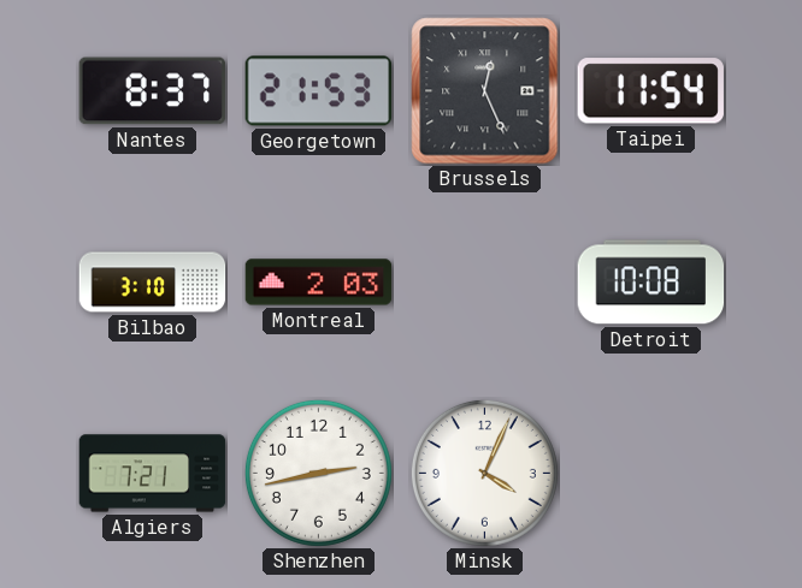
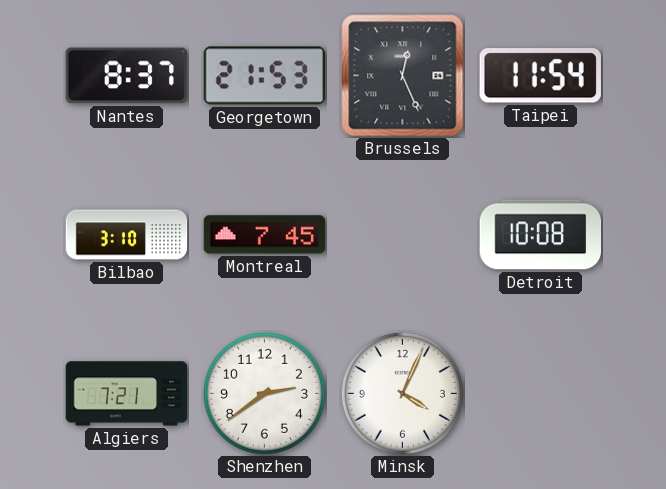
Montreal: 2:03 -> 7:45 (265, 235)
Shenzhen: 2:43 -> 2:39 (264, 393)
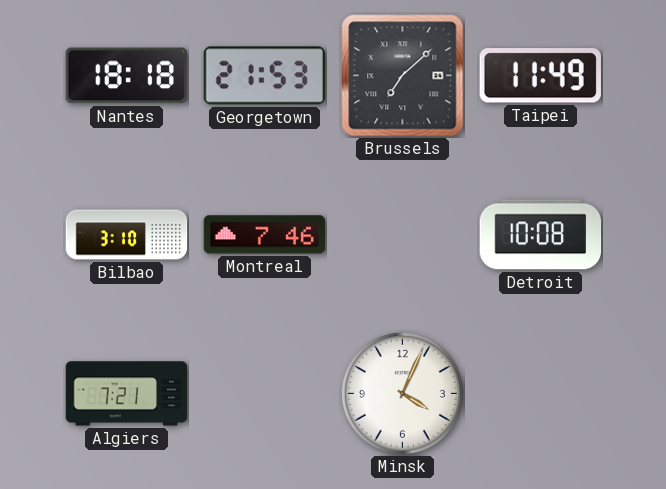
Nantes: 8:37 -> 18:18 (127, 76)
Brussels: 12:26 -> 7:08 (403, 76)
Taipei: 11:54 -> 11:49 (540, 76)
Montreal: 7:45 -> 7:46 (265, 235)
Shenzhen: 2:39 -> none (264, 393)
